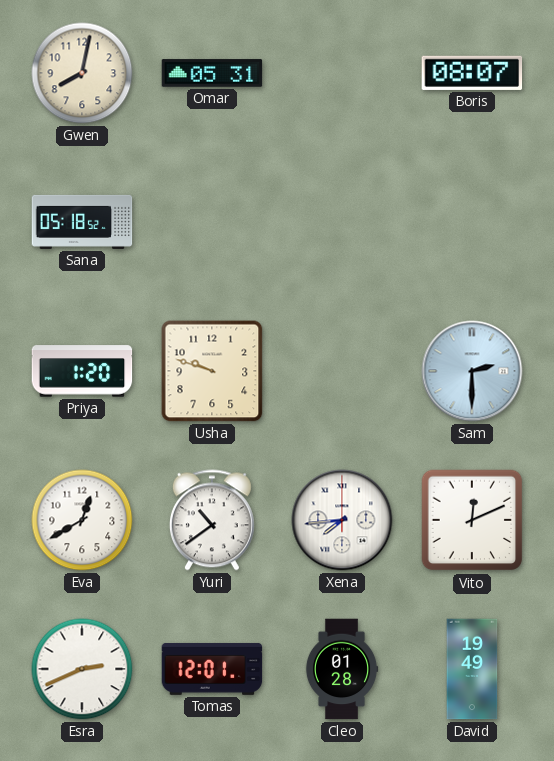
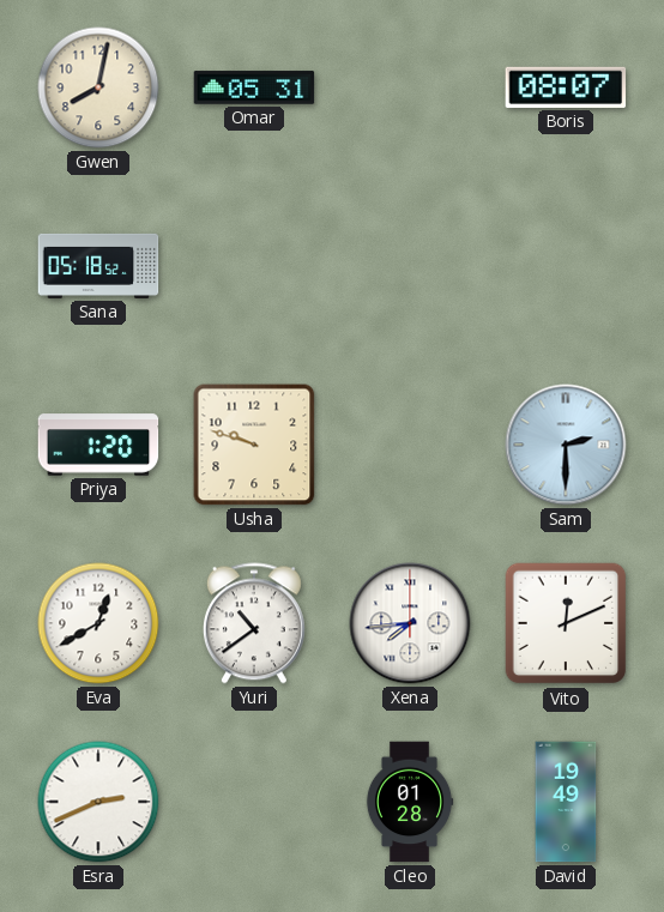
Tomas: 12:01 -> none (212, 669)
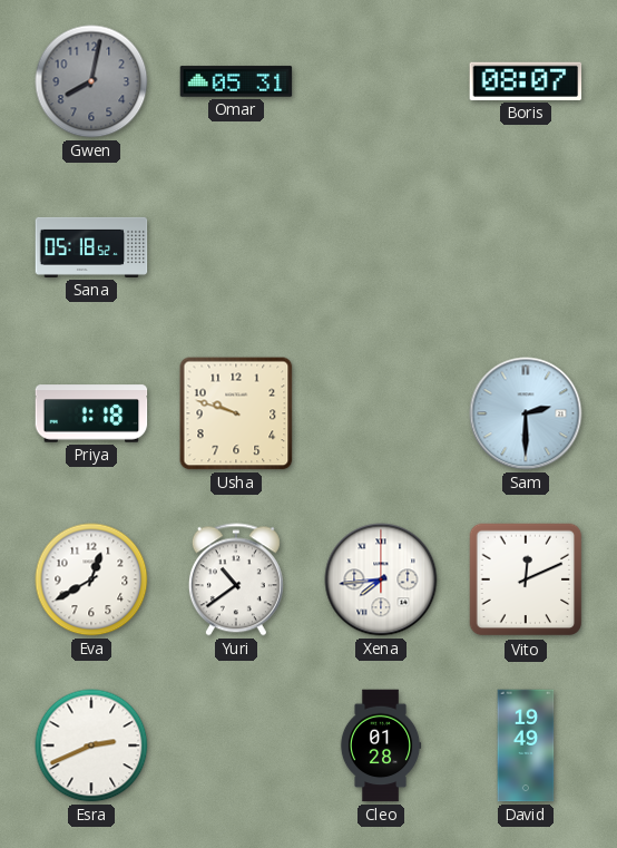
Gwen dial: cream -> grey (91, 81)
Priya: 1:20 -> 1:18 (91, 413)
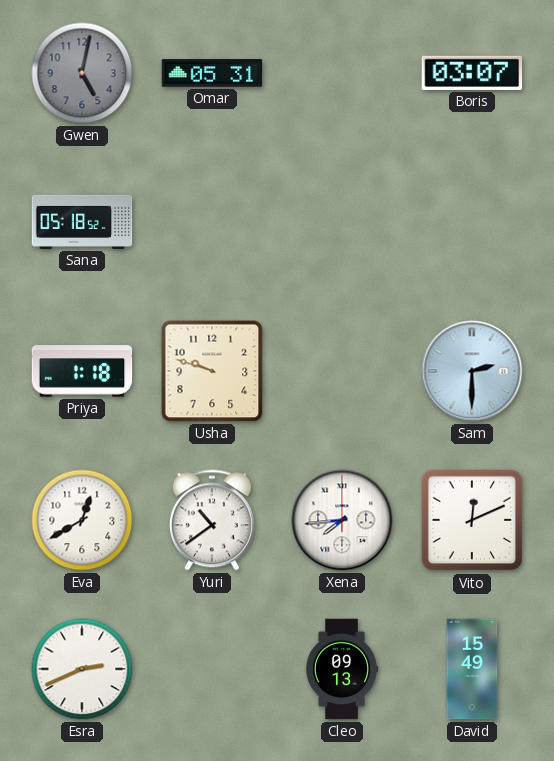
Gwen: 8:02 -> 5:02 (82, 73)
Boris: 08:07 -> 03:07 (472, 73)
Cleo: 01:28 -> 09:13 (342, 669)
David: 19:49 -> 15:49 (472, 669)
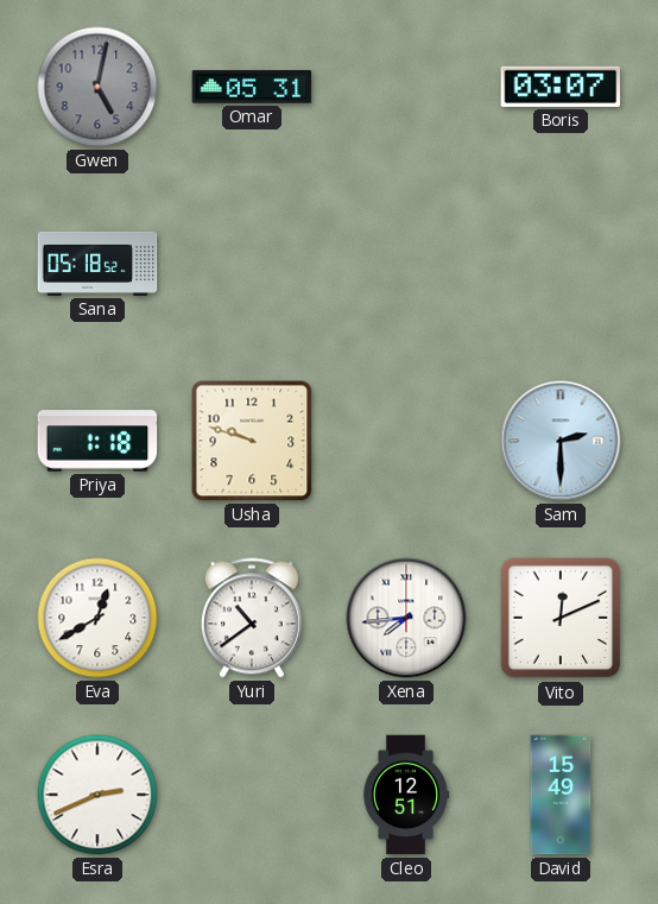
Cleo: 09:13 -> 12:51 (406, 795)
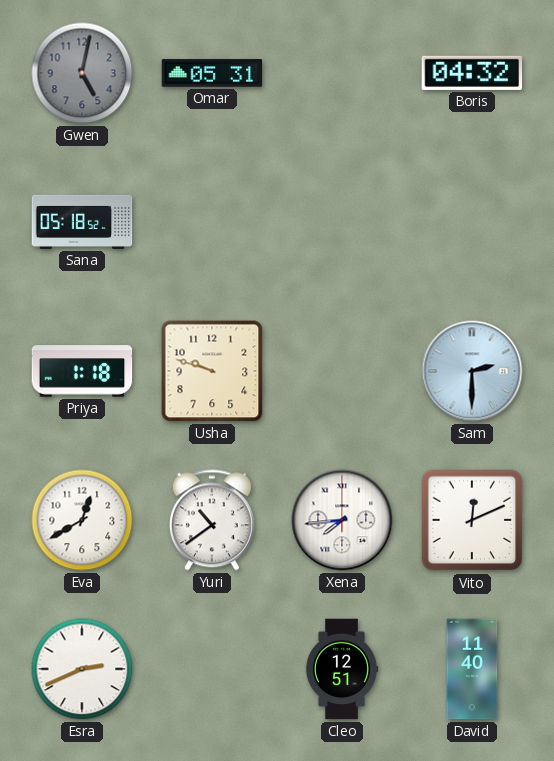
Boris: 03:07 -> 04:32 (472, 73)
David: 15:49 -> 11:40 (472, 669)
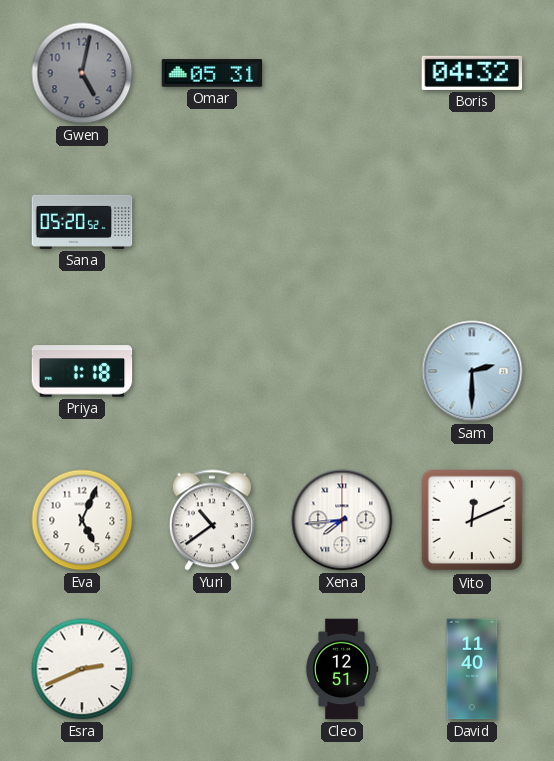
Sana: 05:18 -> 05:20 (82, 222)
Usha: 9:48 -> none (212, 371)
Eva: 12:40 -> 5:04 (82, 520)
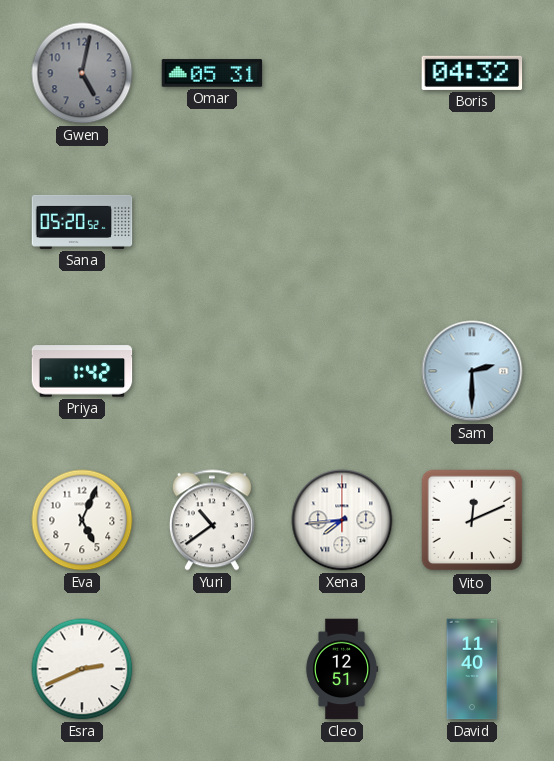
Priya: 1:18 -> 1:42 (82, 371)
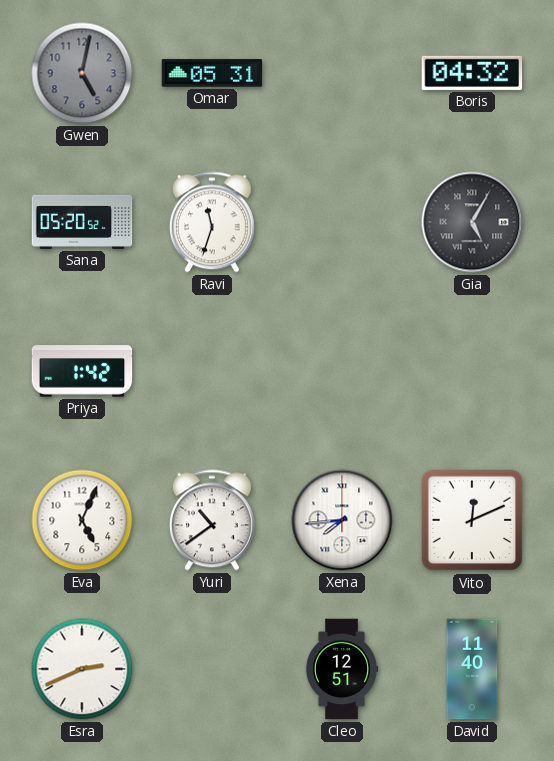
Ravi: none -> 11:33 (212, 222)
Gia: none -> 5:05 (472, 222)
Sam: 2:30 -> none (472, 371)
